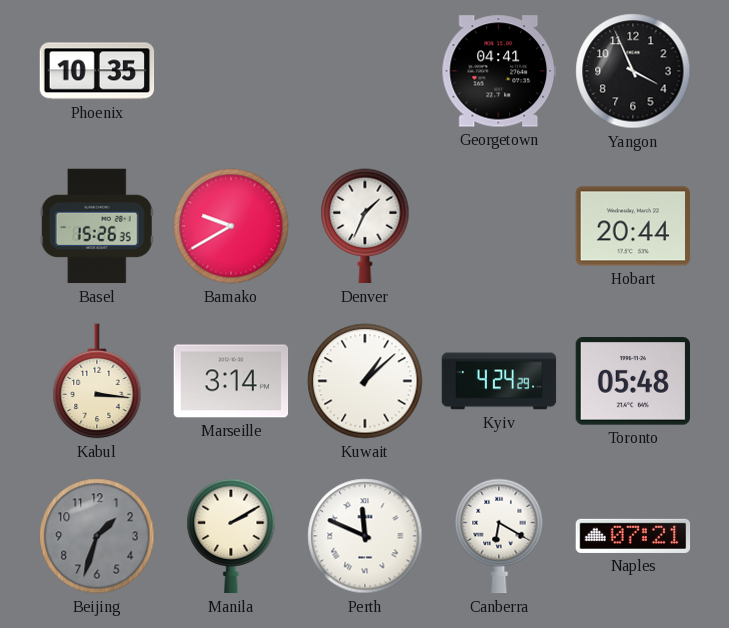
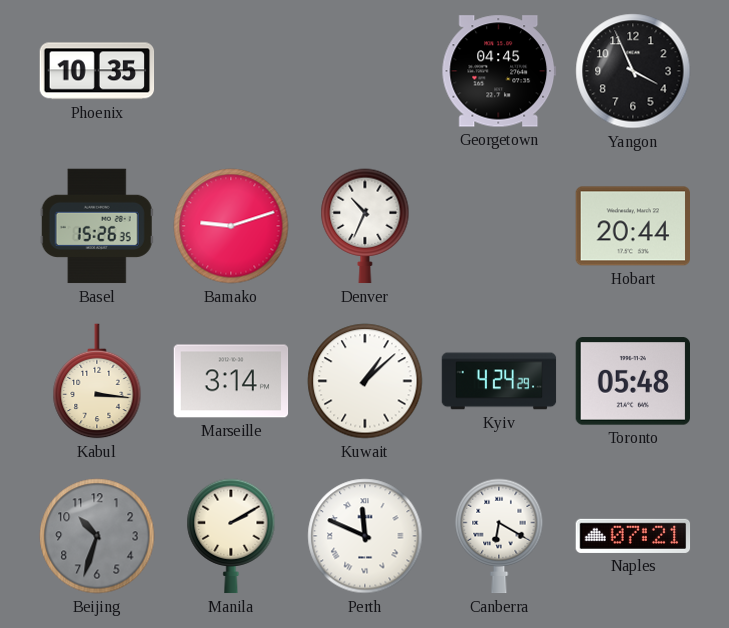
Georgetown: 04:41 -> 04:45 (499, 71)
Bamako: 9:40 -> 9:12 (231, 226)
Denver: 1:34 -> 10:34 (365, 226)
Beijing: 1:33 -> 10:33 (97, 536)
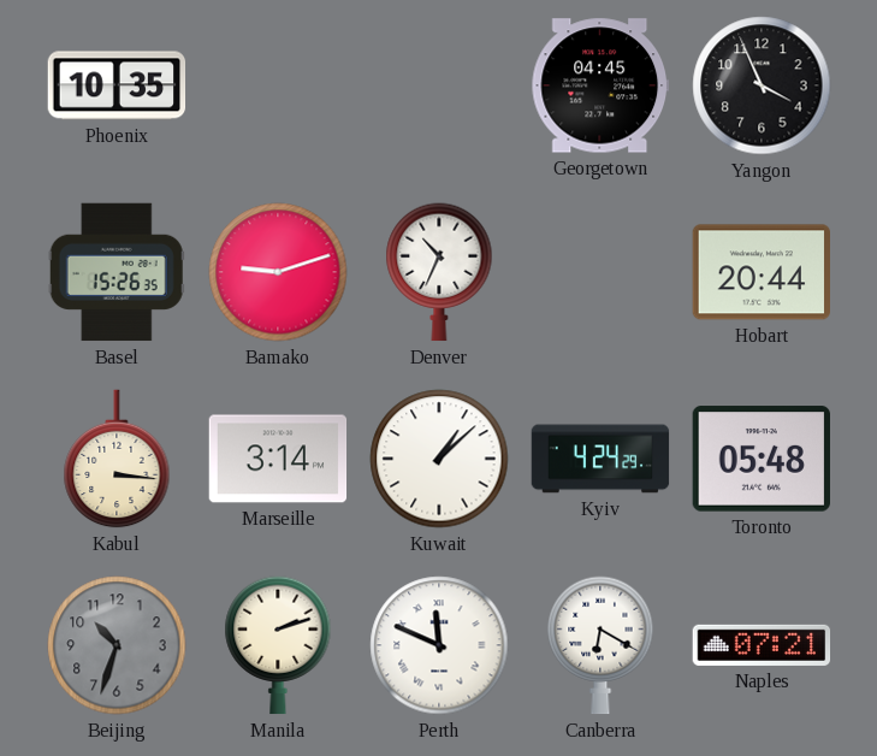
Manila: 2:10 -> 2:12 (278, 645)
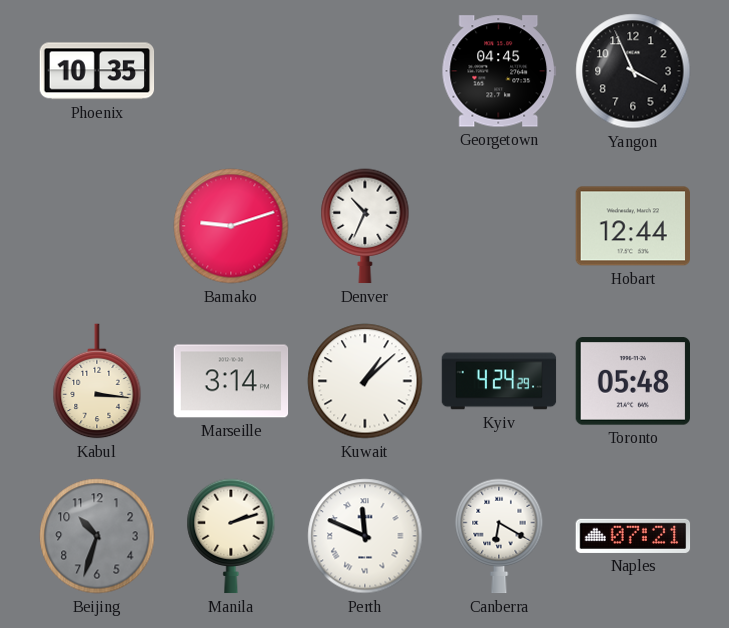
Basel: 15:26 -> none (117, 272)
Hobart: 20:44 -> 12:44 (633, 226)
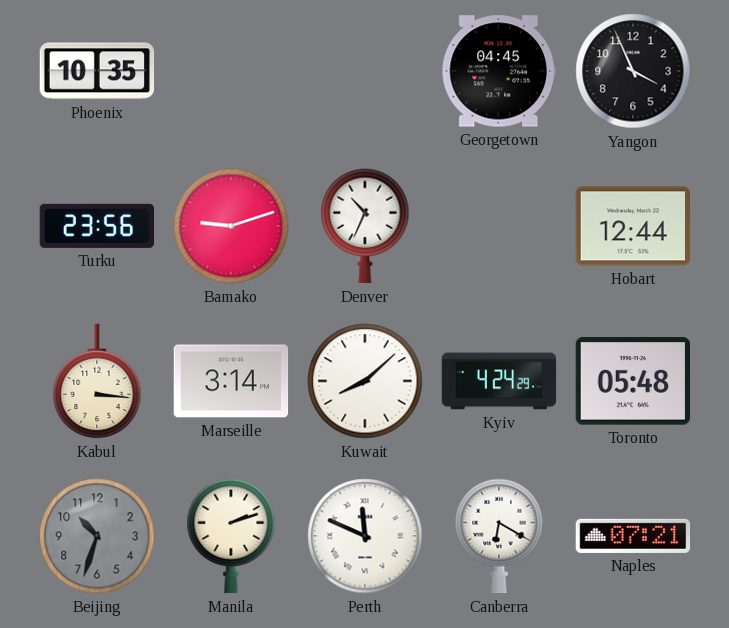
Turku: none -> 23:56 (97, 226)
Kuwait: 1:08 -> 8:08 (365, 381)
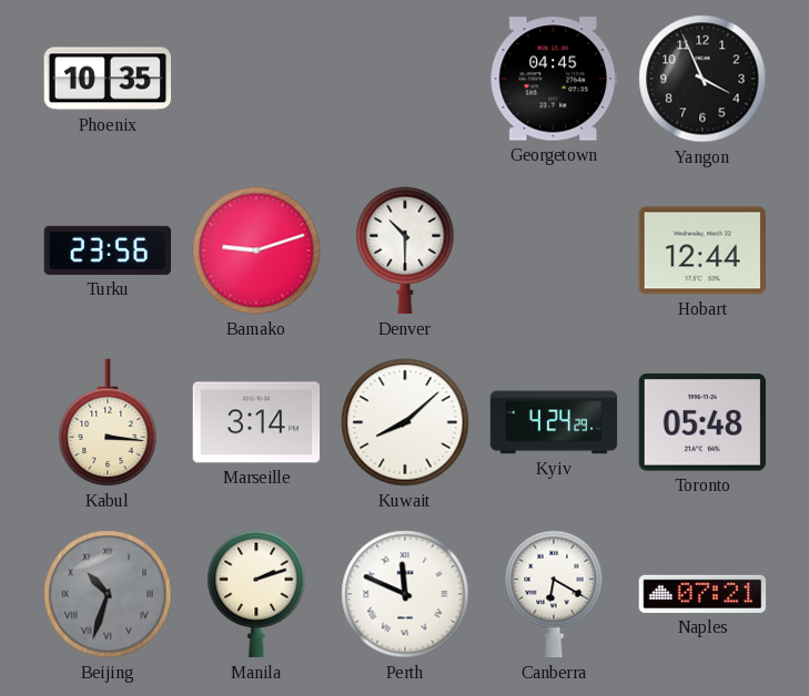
Denver: 10:34 -> 10:30 (405, 250)
Beijing numerals: Arabic -> Roman (108, 594)
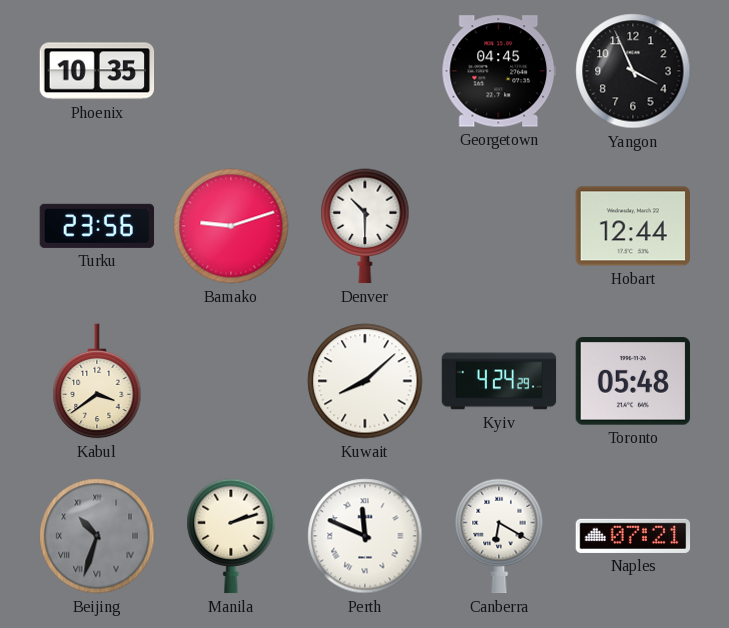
Kabul: 3:16 -> 3:39 (97, 381)
Marseille: 3:14 -> none (256, 422)
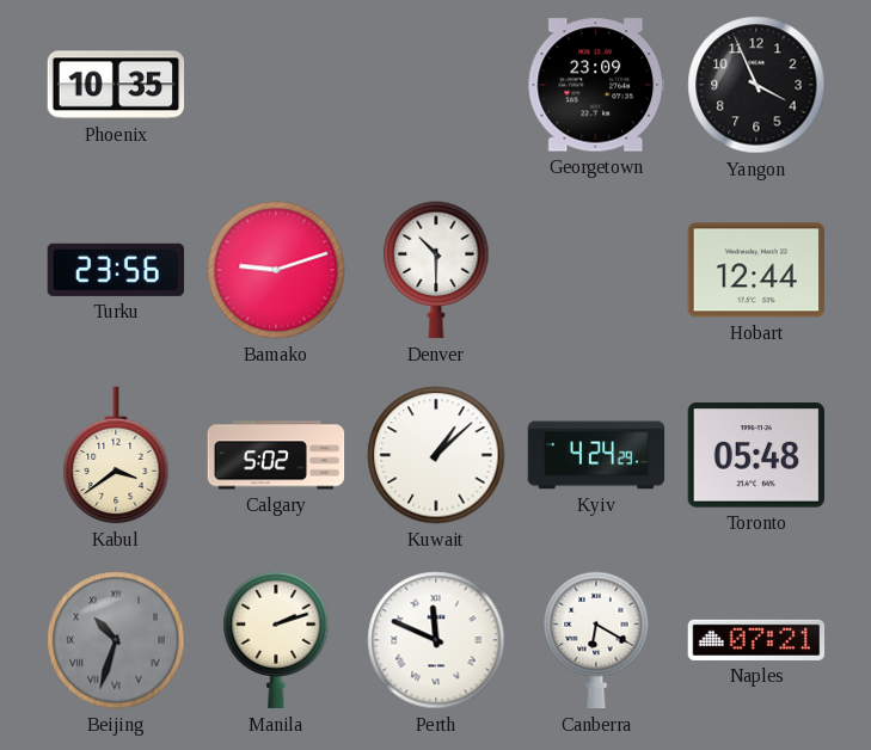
Georgetown: 04:45 -> 23:09 (596, 85)
Calgary: none -> 5:02 (276, 455)
Kuwait: 8:08 -> 1:08 (436, 455)
